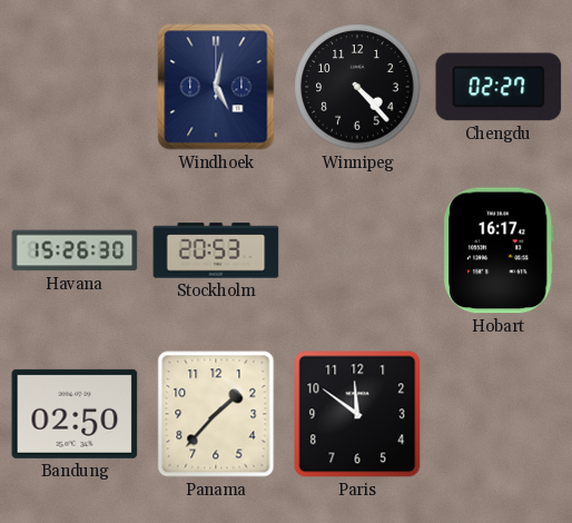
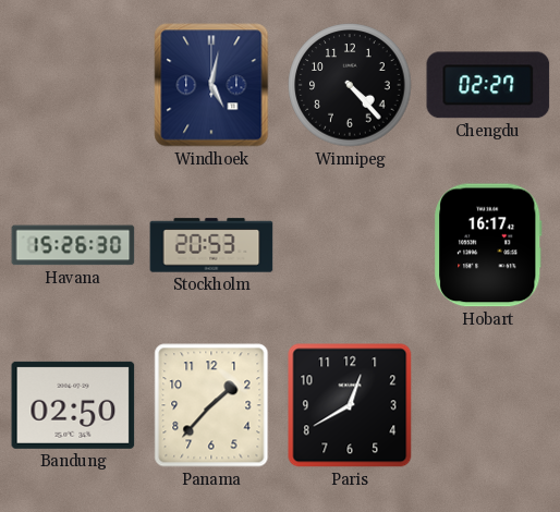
Paris: 11:51 -> 12:40 (350, 405)
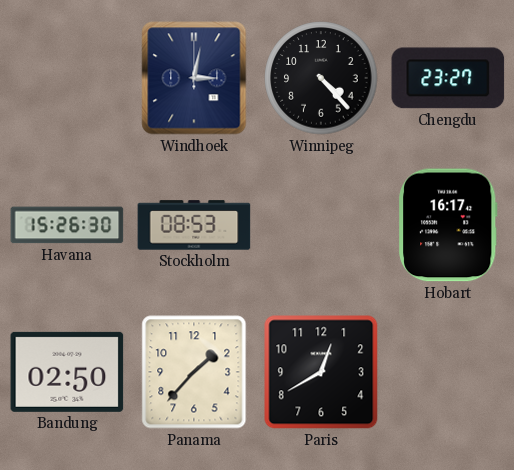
Windhoek: 5:02 -> 3:02 (194, 78)
Chengdu: 02:27 -> 23:27 (448, 78)
Stockholm: 20:53 -> 08:53 (194, 225)
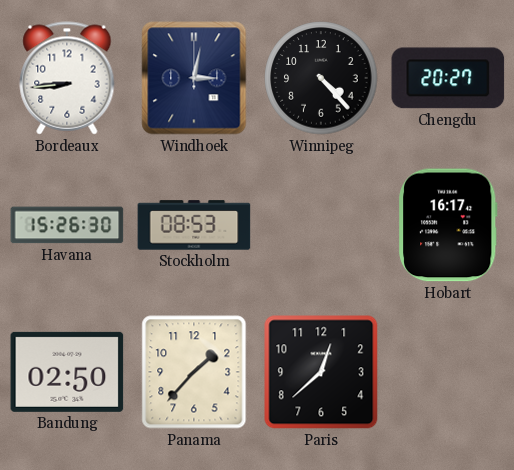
Bordeaux: none -> 8:44 (67, 78)
Chengdu: 23:27 -> 20:27 (448, 78)
Paris: 12:40 -> 12:38 (321, 372)
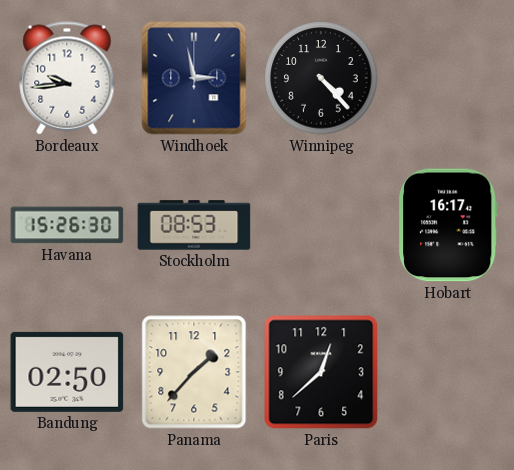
Bordeaux: 8:44 -> 9:44 (67, 78)
Windhoek: 3:02 -> 2:58 (194, 78)
Chengdu: 20:27 -> none (448, 78)
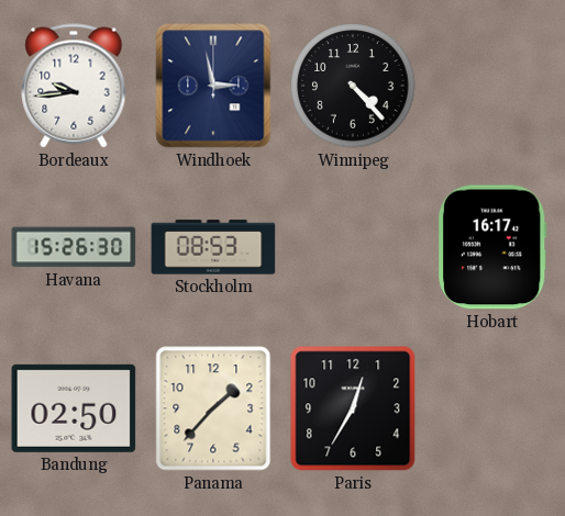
Paris: 12:38 -> 12:35 (353, 408)
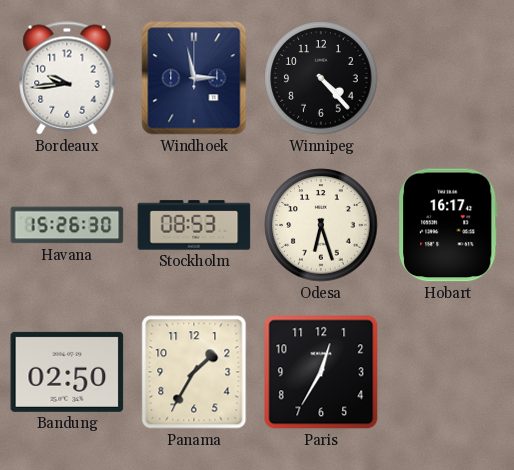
Odesa: none -> 6:27 (321, 225)
Panama: 1:37 -> 1:35 (194, 372)
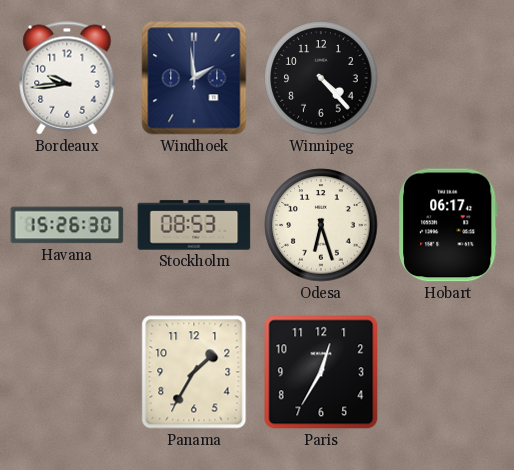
Windhoek: 2:58 -> 1:59 (194, 78)
Hobart: 16:17 -> 06:17 (448, 225)
Bandung: 02:50 -> none (67, 372)
